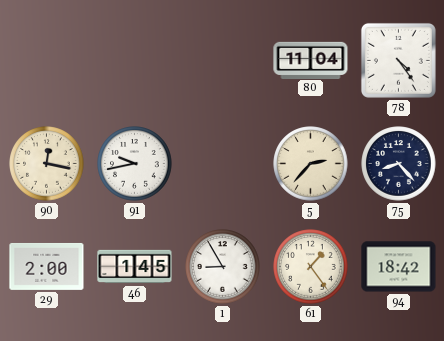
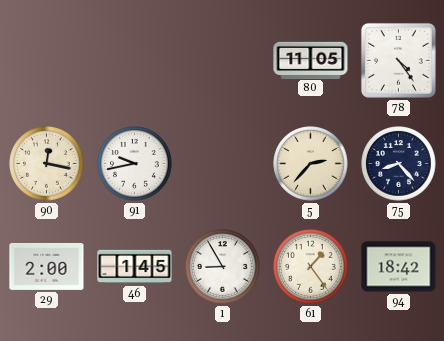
80: 11:04 -> 11:05 (311, 60)
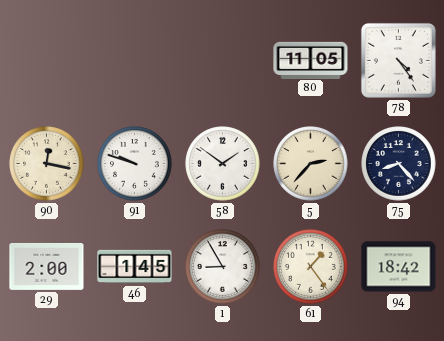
91: 9:43 -> 9:48 (135, 164)
58: none -> 1:51 (223, 164)
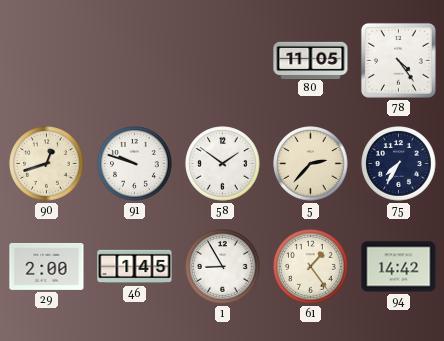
90: 12:17 -> 12:42 (47, 164)
75: 8:23 -> 7:35 (399, 164)
94: 18:42 -> 14:42 (399, 267)
